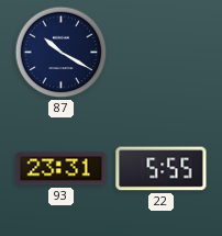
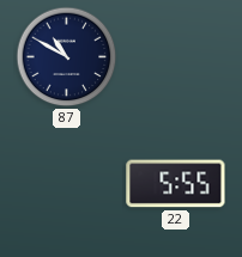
87: 10:20 -> 10:50 (67, 57)
93: 23:31 -> none (62, 169)
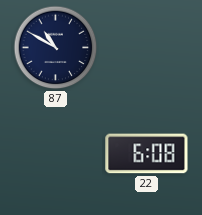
22: 5:55 -> 6:08 (147, 154)
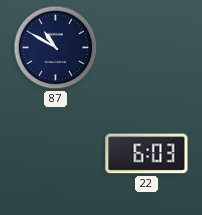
22: 6:08 -> 6:03 (147, 154)
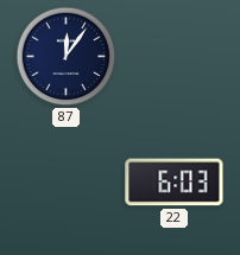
87: 10:50 -> 12:06 (67, 57)
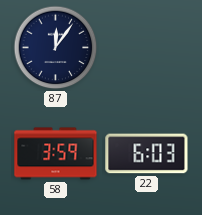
58: none -> 3:59 (56, 154)
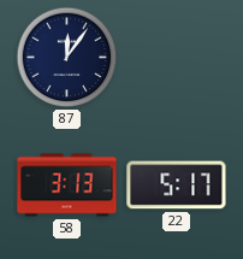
58: 3:59 -> 3:13 (67, 186)
22: 6:03 -> 5:17 (177, 186)
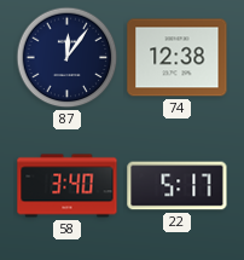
74: none -> 12:38 (178, 58)
58: 3:13 -> 3:40 (68, 186)
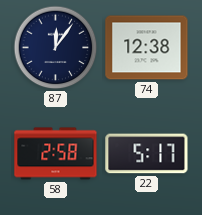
58: 3:40 -> 2:58 (56, 154)
